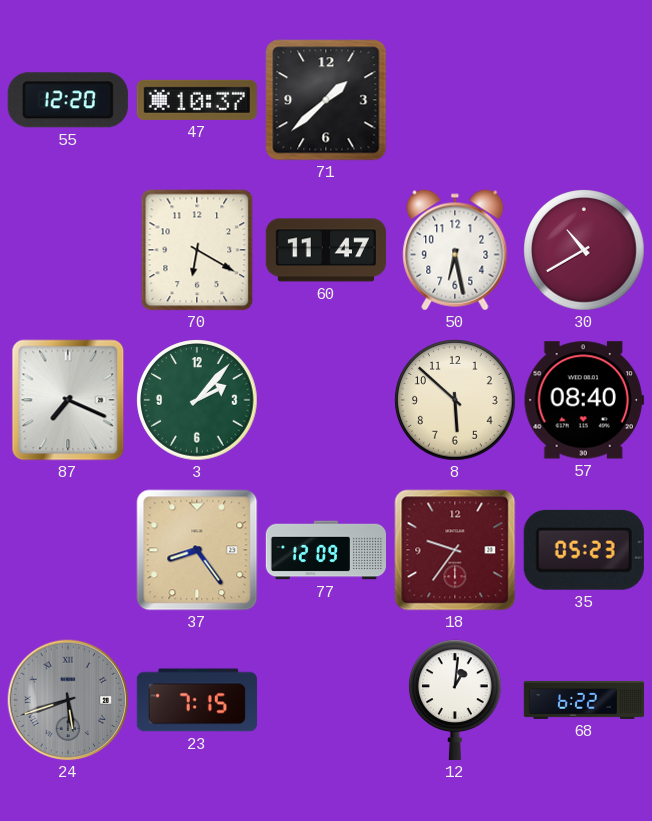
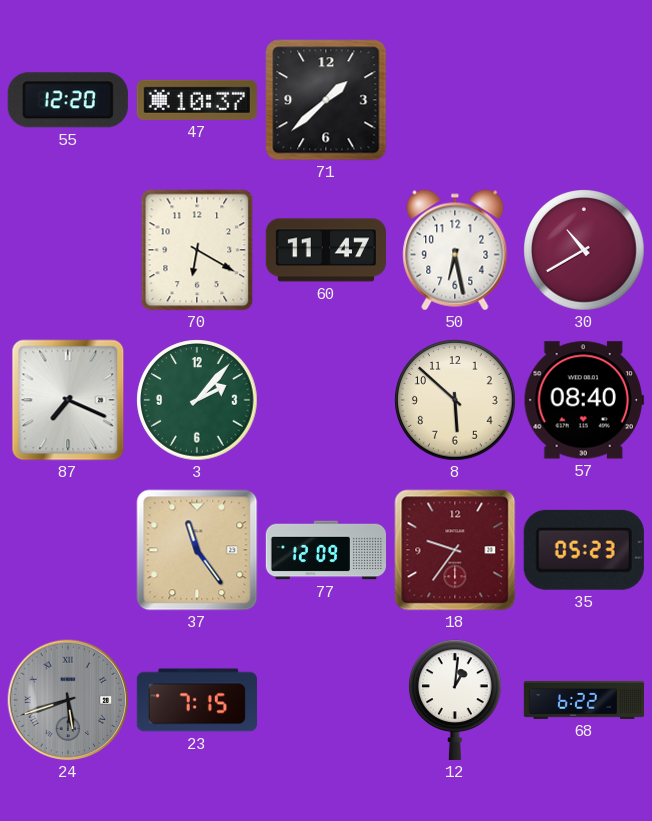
37: 8:24 -> 11:24 (197, 550)
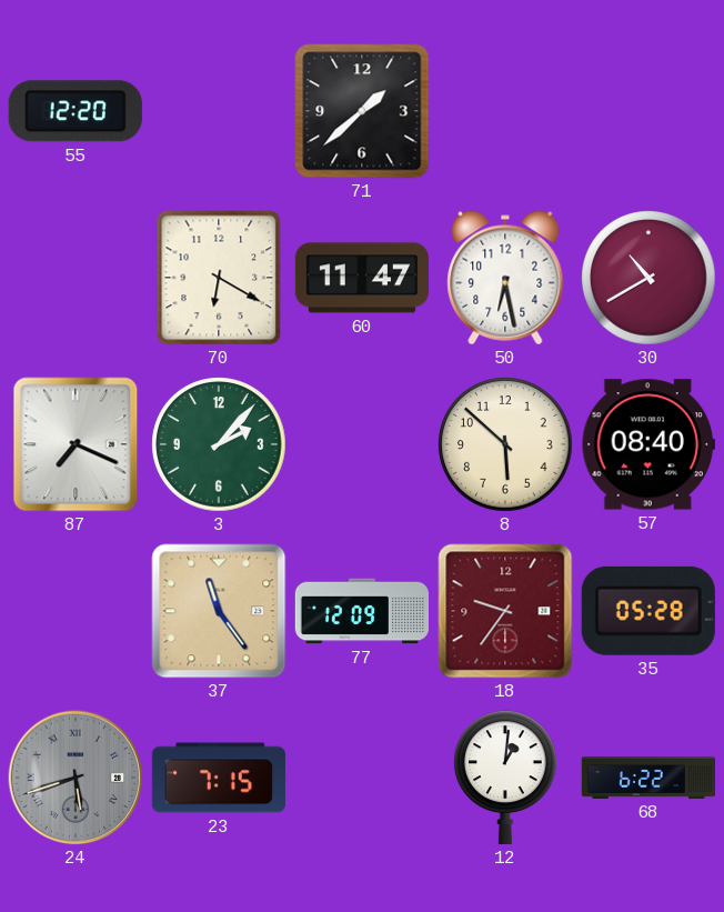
47: 10:37 -> none (197, 100)
35: 05:23 -> 05:28 (648, 611)
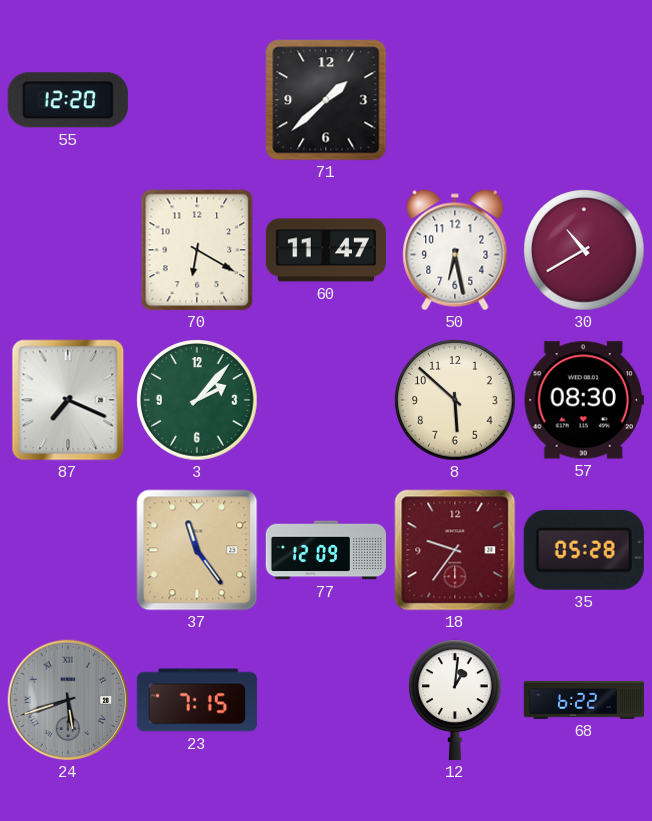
57: 08:40 -> 08:30 (584, 400)
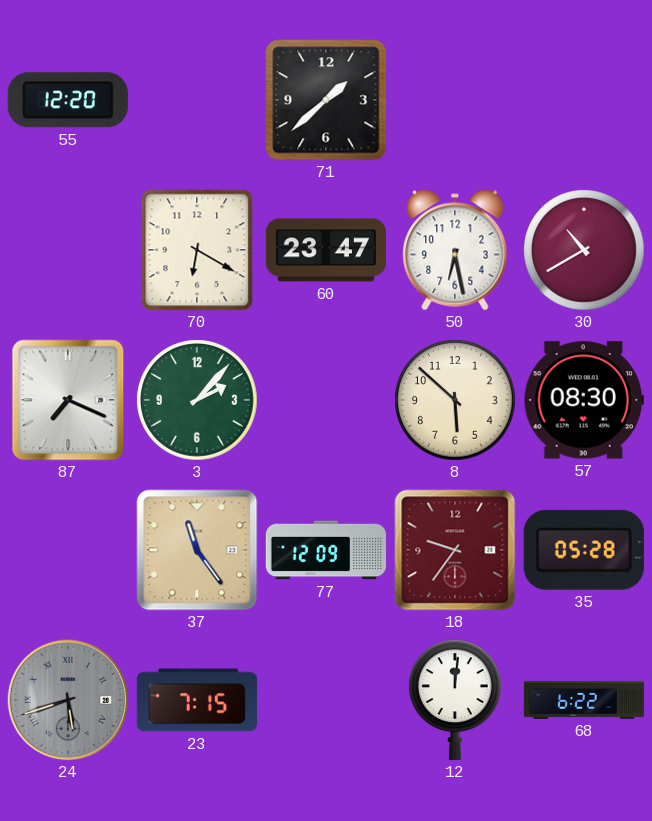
60: 11:47 -> 23:47 (325, 250)
12: 1:01 -> 12:01 (456, 700)
